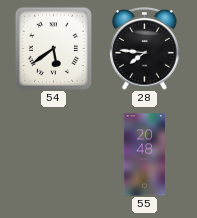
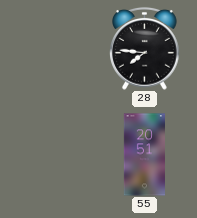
54: 5:39 -> none (53, 48)
55: 20:48 -> 20:51 (144, 155)
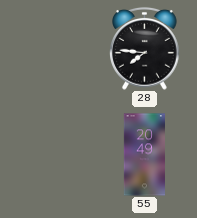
55: 20:51 -> 20:49 (144, 155)
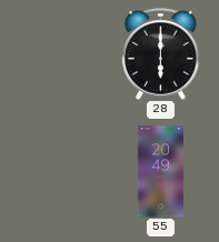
28: 7:46 -> 6:00 (161, 54)
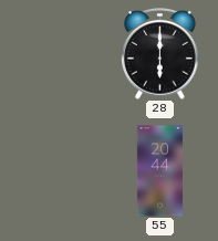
55: 20:49 -> 20:44 (159, 171)
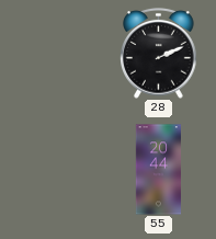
28: 6:00 -> 2:11 (159, 54)
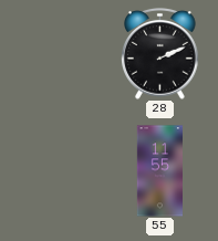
55: 20:44 -> 11:55 (159, 171)
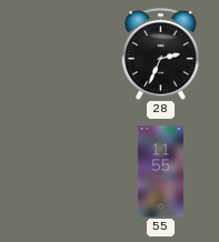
28: 2:11 -> 2:34 (161, 54)
